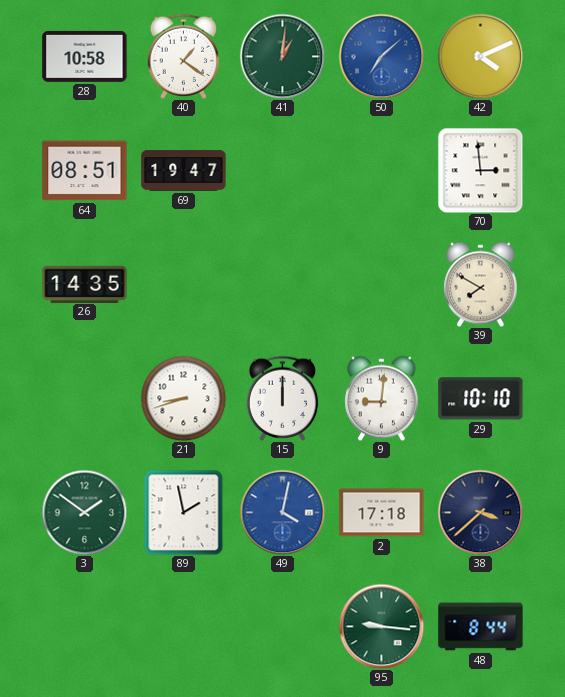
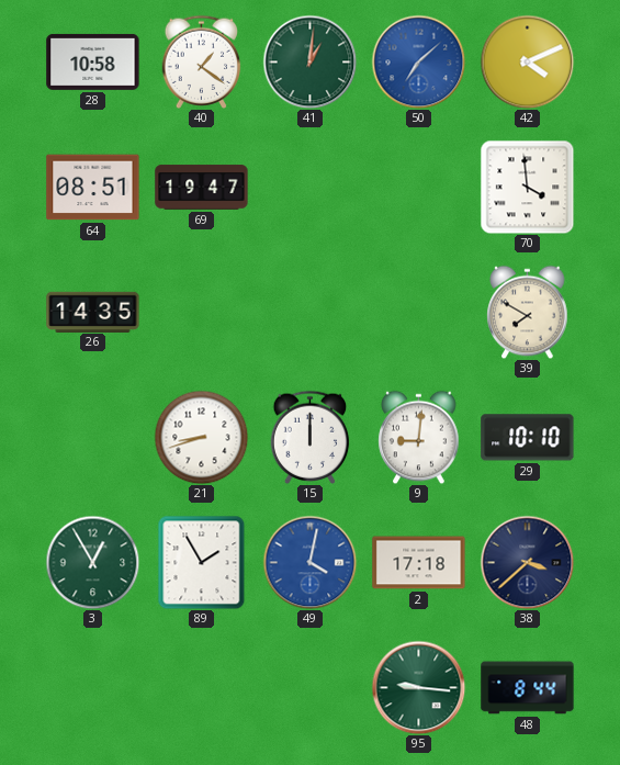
70: 2:59 -> 3:59 (527, 187)
3: 1:51 -> 12:55 (92, 562)
89: 1:58 -> 1:55 (202, 562)
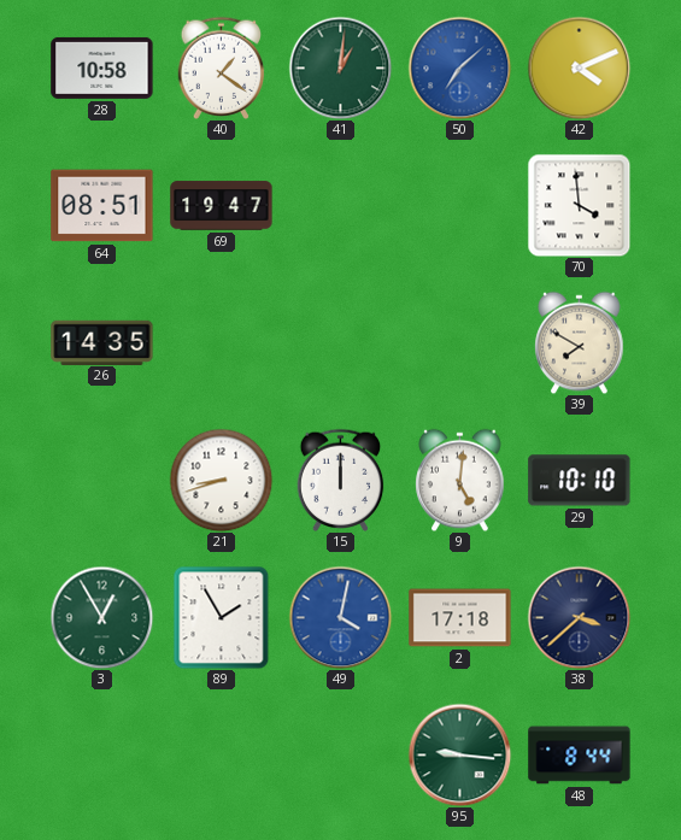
9: 9:01 -> 5:01 (460, 480)
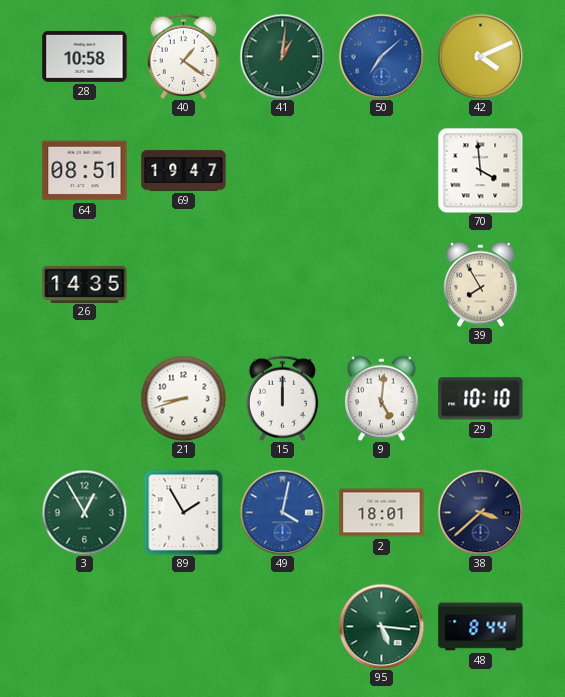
39: 7:50 -> 7:55 (481, 284)
2: 17:18 -> 18:01 (382, 513)
95: 9:16 -> 5:16 (381, 626)
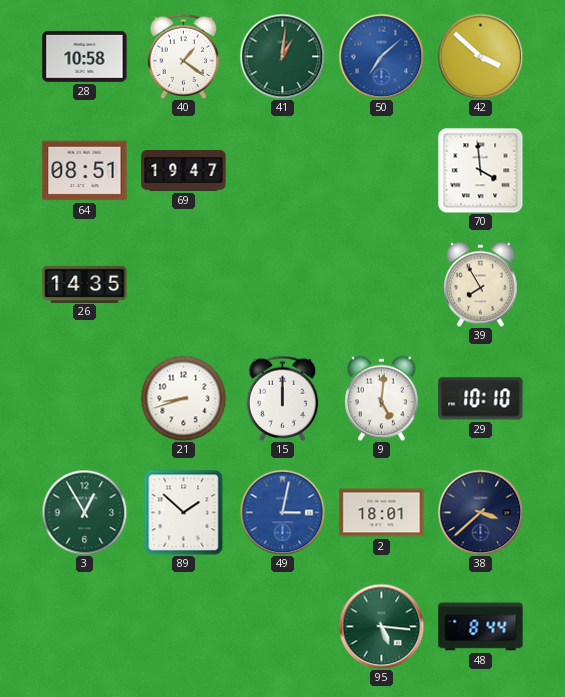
42: 4:11 -> 3:52 (480, 56)
89: 1:55 -> 1:52 (184, 512)
49: 4:02 -> 3:02 (282, 512)
